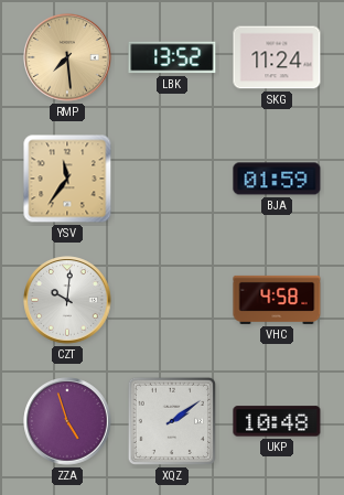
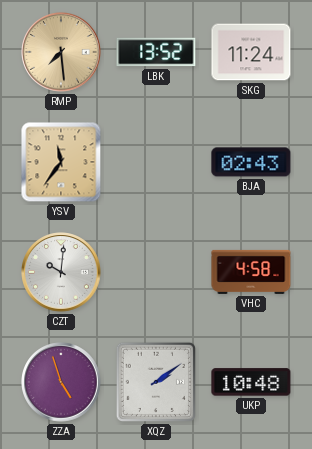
BJA: 01:59 -> 02:43 (251, 162)
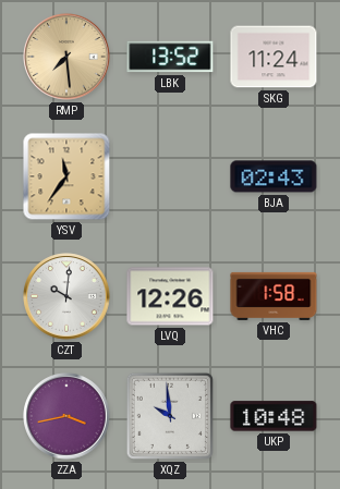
LVQ: none -> 12:26 (170, 296)
VHC: 4:58 -> 1:58 (274, 296)
ZZA: 4:57 -> 3:43 (66, 416)
XQZ: 2:09 -> 9:59 (170, 416)
